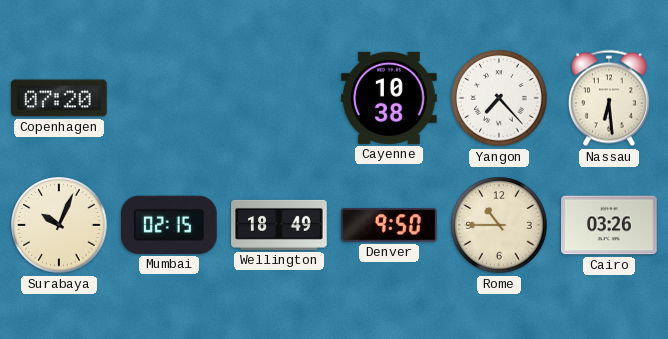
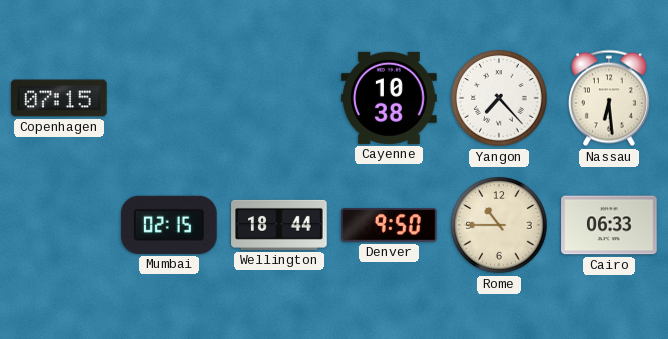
Copenhagen: 07:20 -> 07:15 (59, 98)
Surabaya: 10:04 -> none (59, 225)
Wellington: 18:49 -> 18:44 (279, 225)
Cairo: 03:26 -> 06:33 (609, 225)
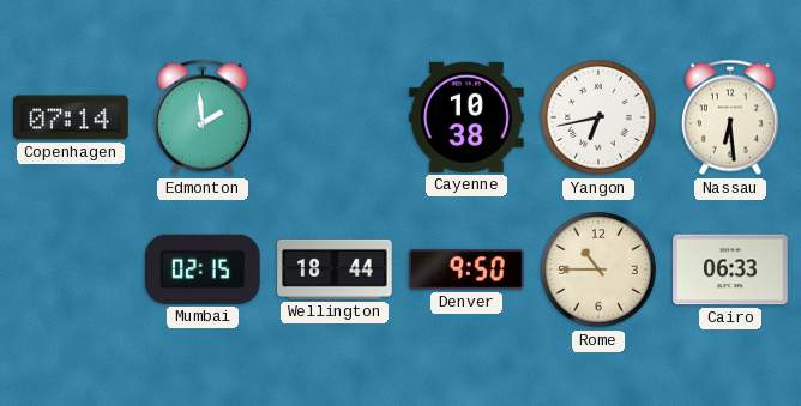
Copenhagen: 07:15 -> 07:14 (71, 117)
Edmonton: none -> 1:59 (203, 117)
Yangon: 7:23 -> 6:43 (598, 117)
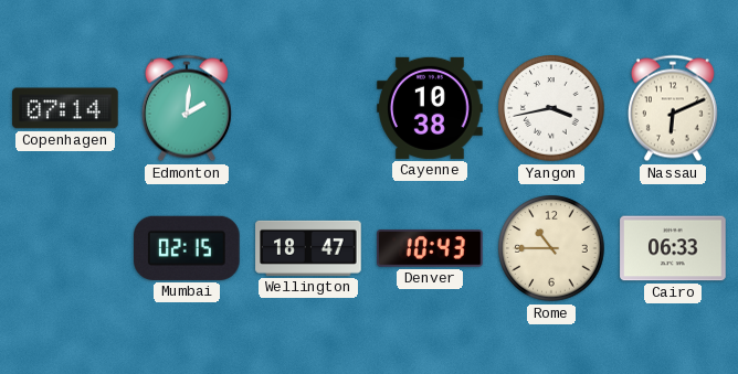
Edmonton: 1:59 -> 2:01 (187, 108)
Yangon: 6:43 -> 3:43 (551, 108)
Nassau: 6:29 -> 6:11 (673, 108)
Wellington: 18:44 -> 18:47 (308, 248)
Denver: 9:50 -> 10:43 (430, 248)
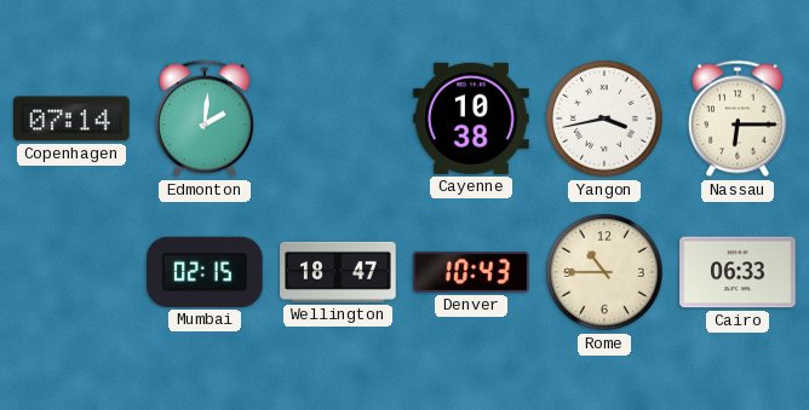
Nassau: 6:11 -> 6:15 (738, 119)
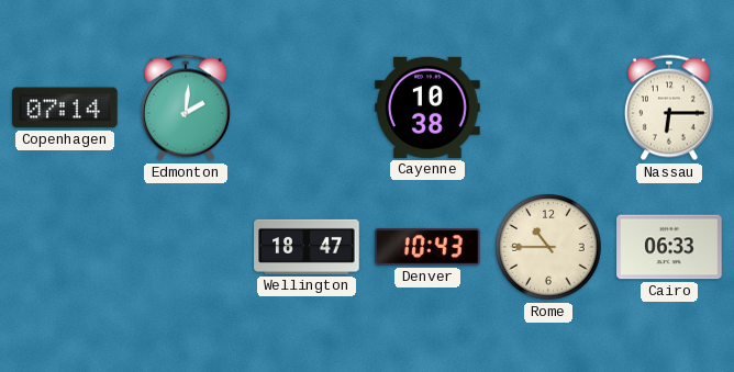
Yangon: 3:43 -> none (604, 119)
Mumbai: 02:15 -> none (206, 272)
